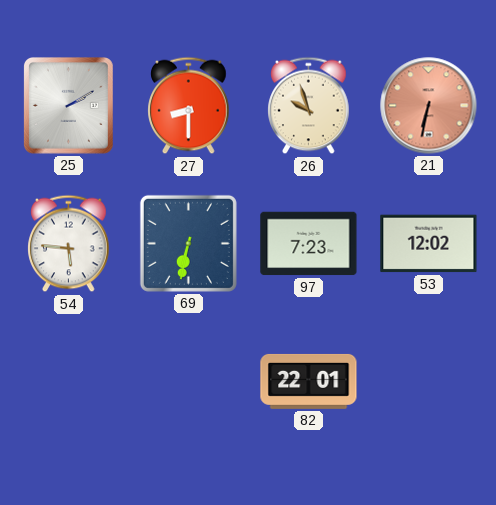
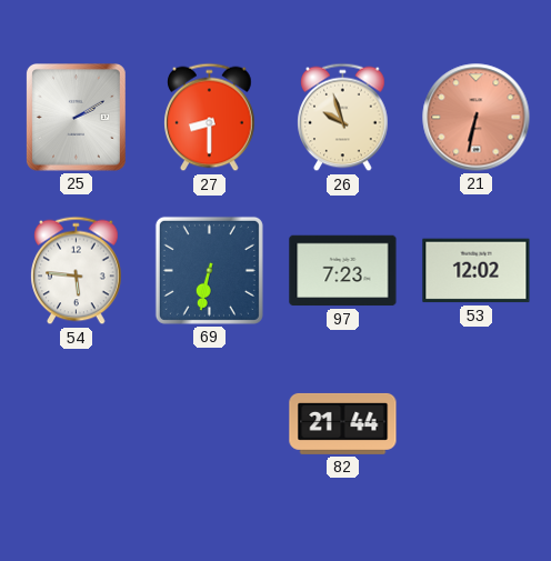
82: 22:01 -> 21:44 (343, 423)
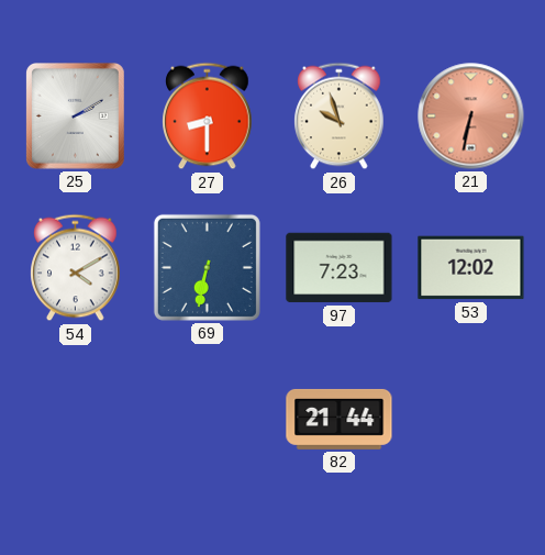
54: 5:46 -> 4:10 (76, 268)
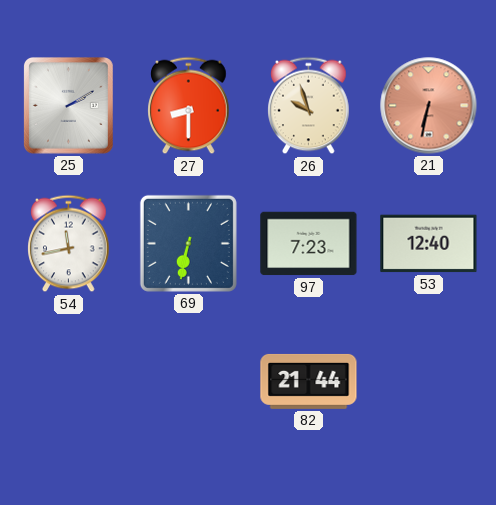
54: 4:10 -> 11:43 (69, 244)
53: 12:02 -> 12:40 (429, 244)
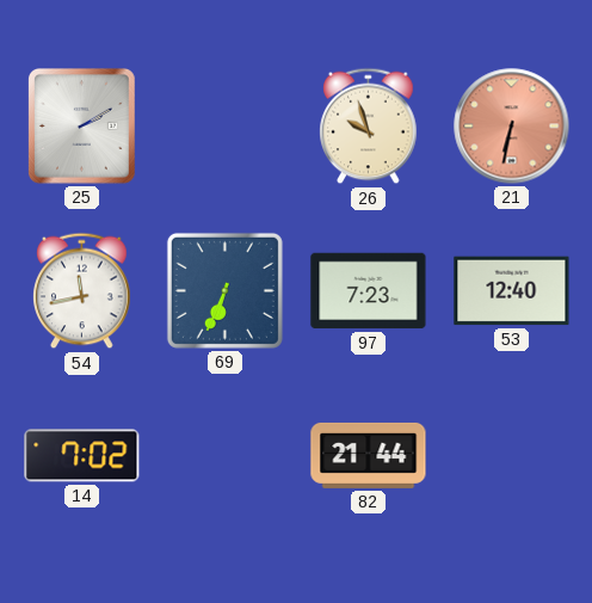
27: 8:30 -> none (189, 106)
69: 6:32 -> 6:34 (224, 290)
14: none -> 7:02 (82, 456)
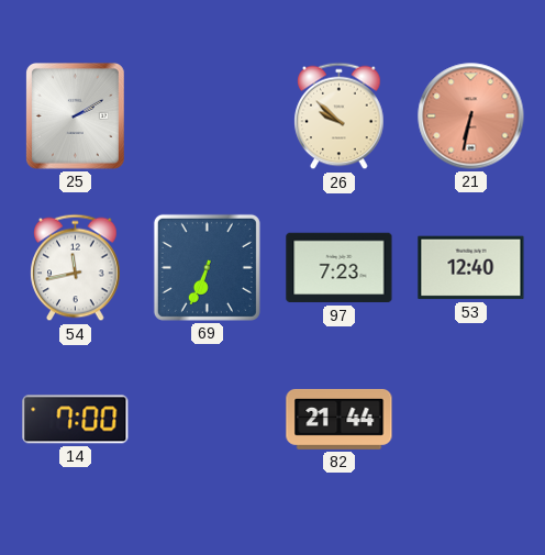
26: 9:57 -> 9:52 (340, 116)
14: 7:02 -> 7:00 (76, 420)
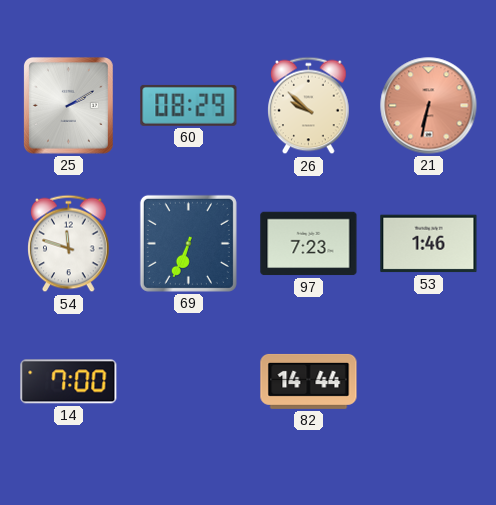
60: none -> 08:29 (189, 105)
54: 11:43 -> 11:48 (69, 244)
53: 12:40 -> 1:46 (429, 244)
82: 21:44 -> 14:44 (309, 381)
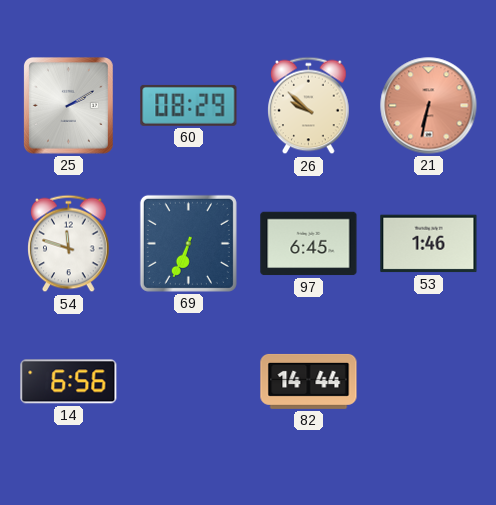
97: 7:23 -> 6:45 (309, 244)
14: 7:00 -> 6:56 (69, 382)
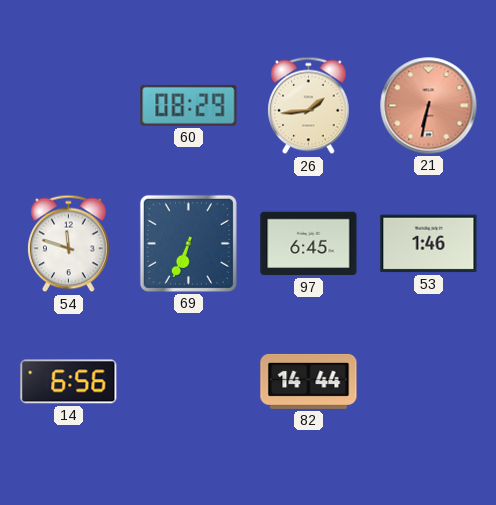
25: 2:10 -> none (68, 106)
26: 9:52 -> 1:44 (309, 106)
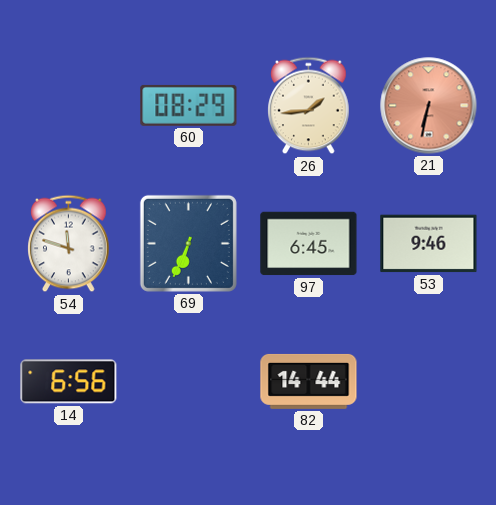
53: 1:46 -> 9:46 (429, 244)
